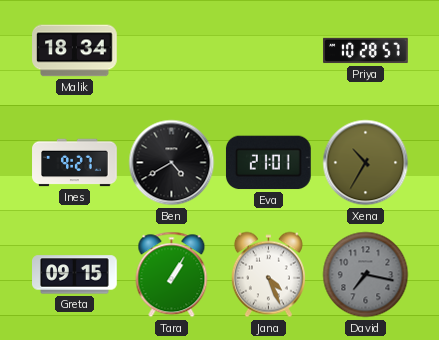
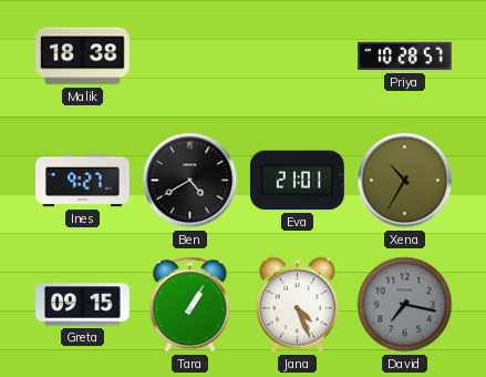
Malik: 18:34 -> 18:38 (83, 57)
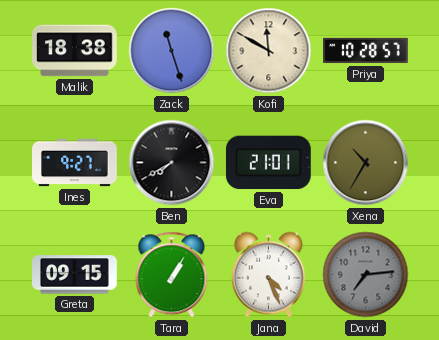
Zack: none -> 11:27 (172, 51)
Kofi: none -> 11:50 (269, 51)
Ben: 4:40 -> 7:40 (172, 163)
David: 7:17 -> 7:14 (366, 275)
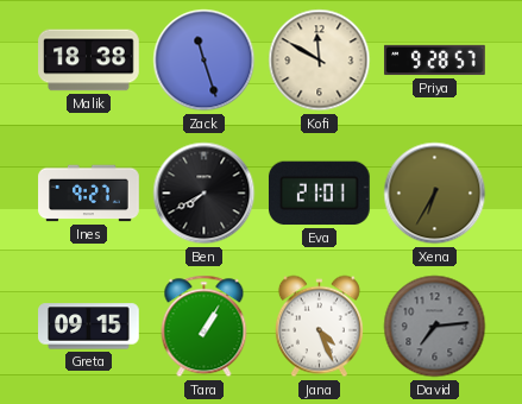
Priya: 10:28 -> 9:28 (435, 61)
Xena: 10:35 -> 6:35 (435, 194)
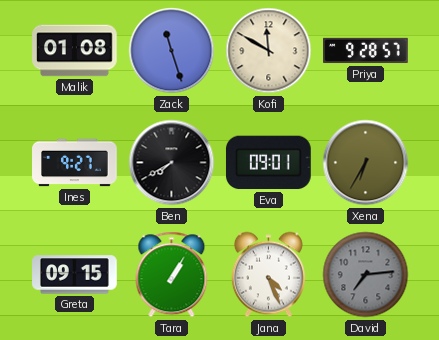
Malik: 18:38 -> 01:08 (75, 51)
Eva: 21:01 -> 09:01 (269, 163)
